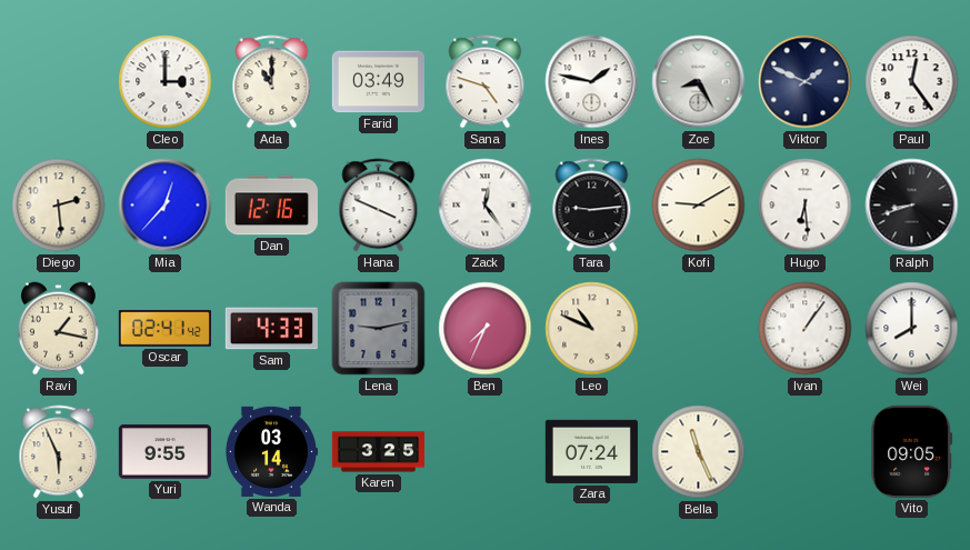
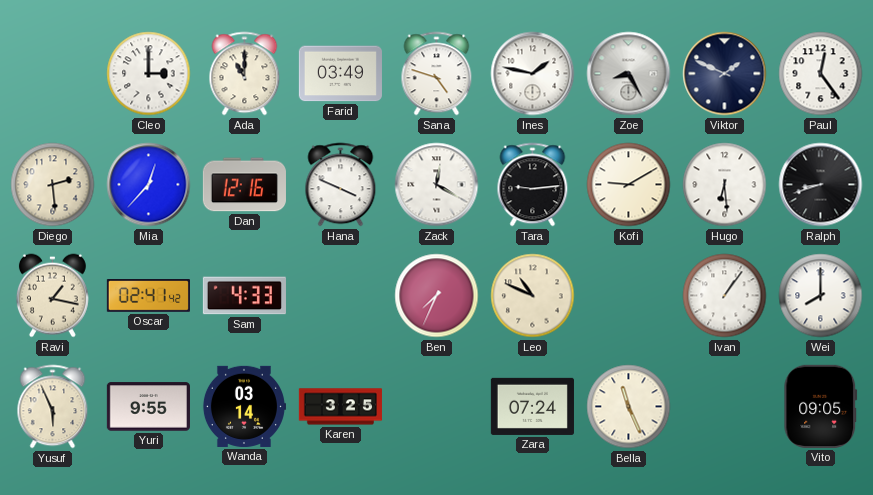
Zack: 12:24 -> 12:20 (437, 185)
Lena: 9:13 -> none (379, 329)
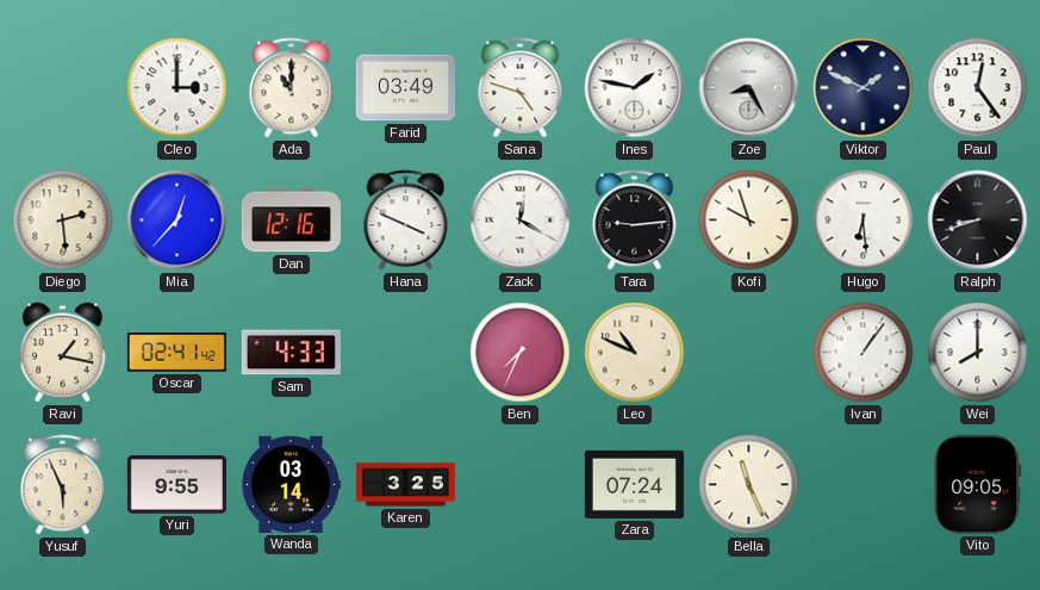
Kofi: 9:10 -> 9:57 (749, 221)
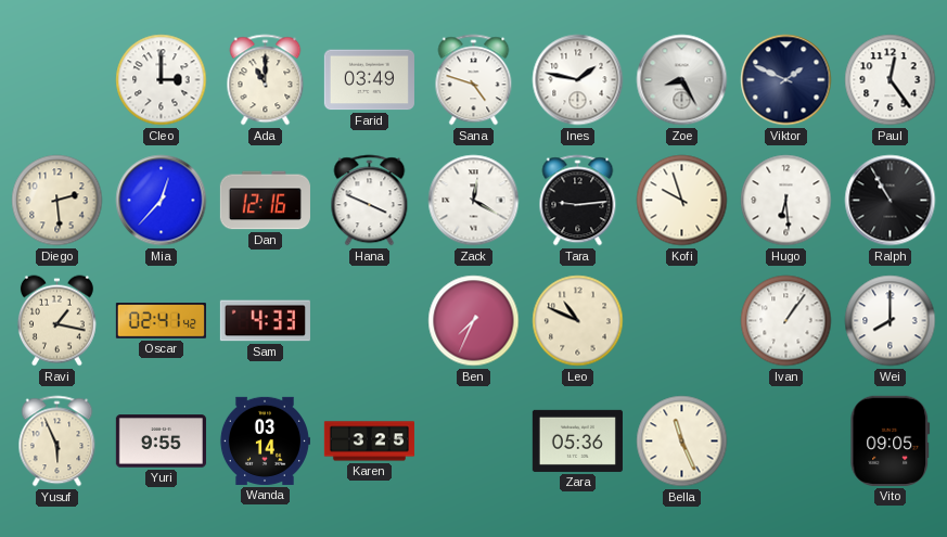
Ralph: 8:42 -> 10:55 (891, 201)
Zara: 07:24 -> 05:36 (577, 440)
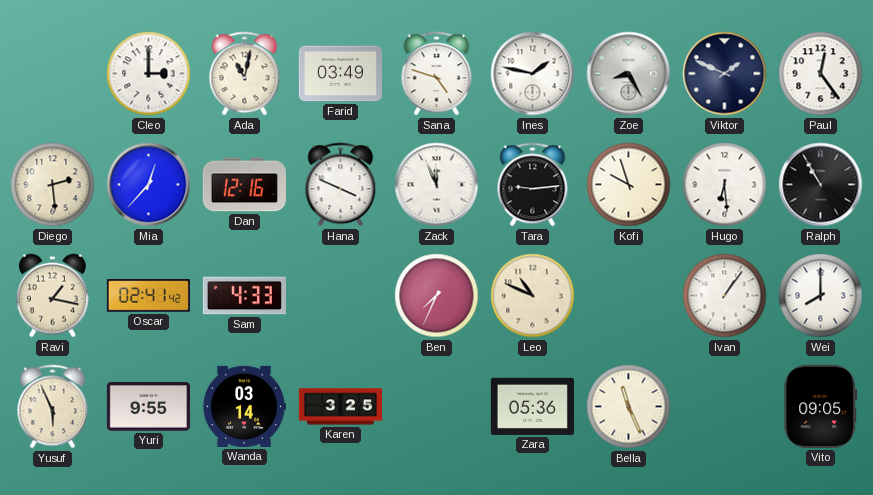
Ada: 11:00 -> 11:02 (245, 74)
Zack: 12:20 -> 11:56 (437, 185)
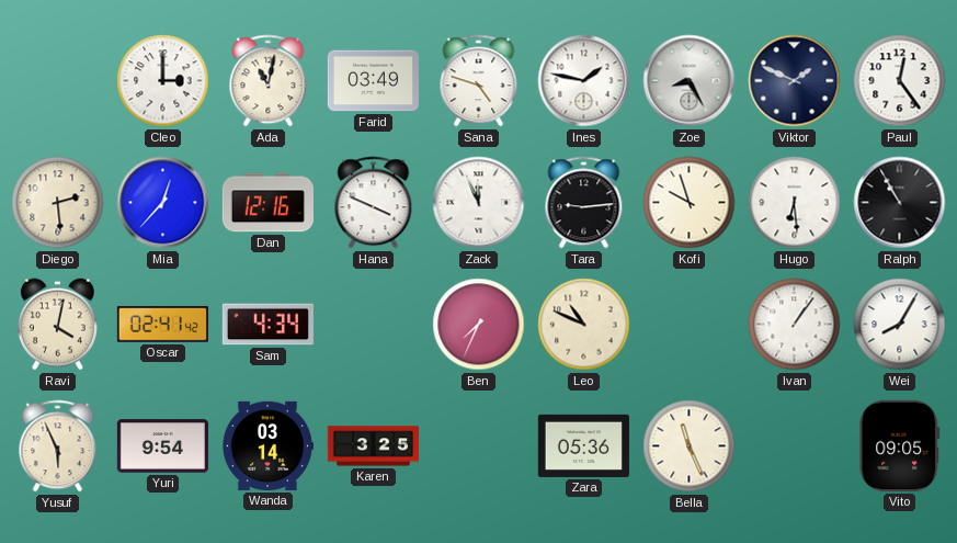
Ravi: 1:17 -> 4:02 (57, 325)
Sam: 4:33 -> 4:34 (267, 325)
Wei: 8:00 -> 8:05 (900, 325)
Yuri: 9:55 -> 9:54 (162, 446)
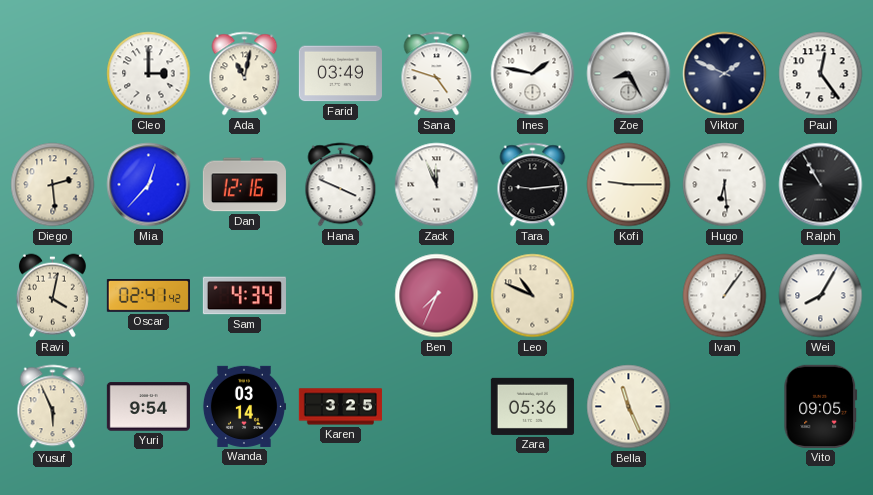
Kofi: 9:57 -> 9:15 (629, 185)
